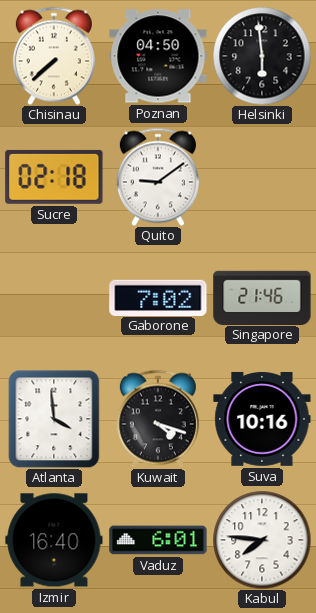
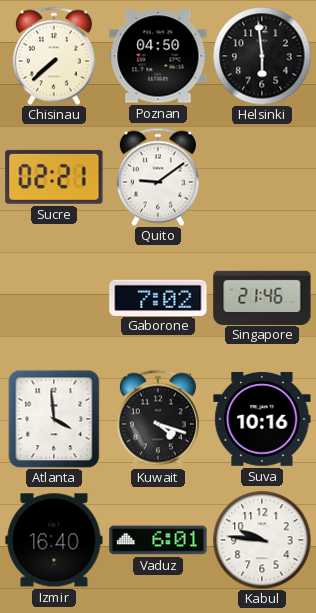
Sucre: 02:18 -> 02:21 (54, 177)
Kabul: 7:46 -> 9:46 (262, 540)
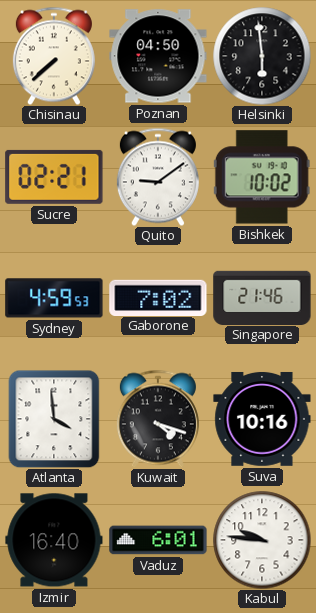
Bishkek: none -> 10:02 (262, 177)
Sydney: none -> 4:59 (54, 298)
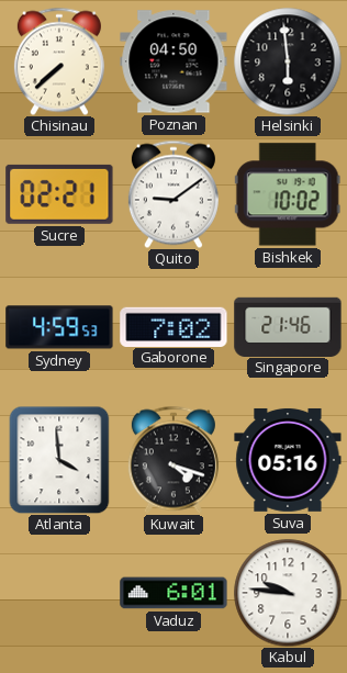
Suva: 10:16 -> 05:16 (288, 460)
Izmir: 16:40 -> none (54, 540)
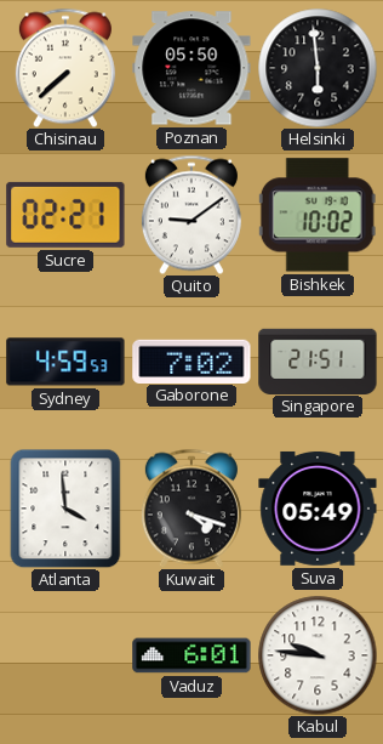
Poznan: 04:50 -> 05:50 (191, 68)
Singapore: 21:46 -> 21:51 (318, 360)
Suva: 05:16 -> 05:49 (318, 509)
